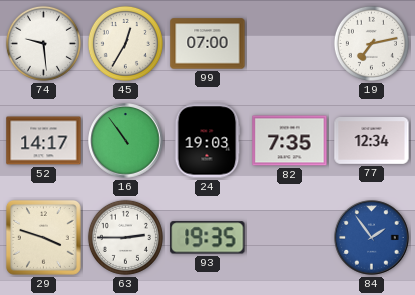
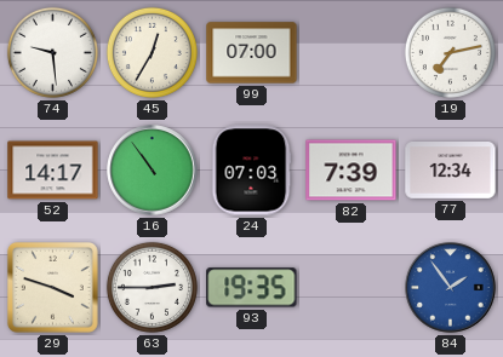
24: 19:03 -> 07:03 (251, 171)
82: 7:35 -> 7:39 (351, 171)
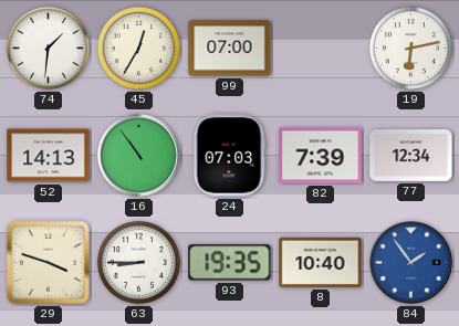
74: 9:29 -> 1:31 (48, 48)
19: 7:13 -> 6:13 (410, 48)
52: 14:17 -> 14:13 (49, 156)
63: 2:45 -> 8:45 (138, 262)
8: none -> 10:40 (321, 262)
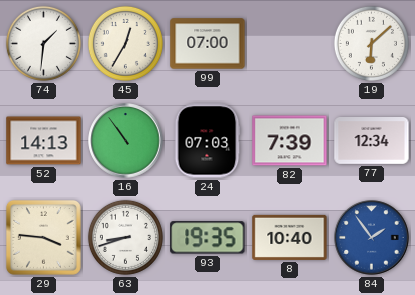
19: 6:13 -> 6:08 (371, 43)
29: 3:48 -> 3:46 (44, 237)
63: 8:45 -> 8:42 (125, 237)
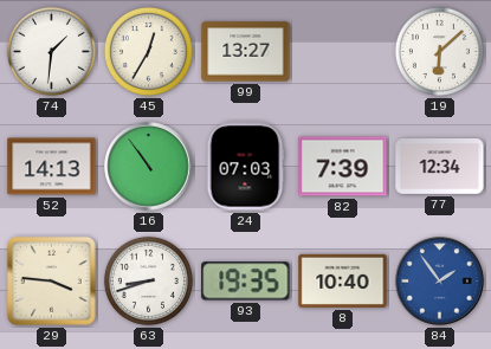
99: 07:00 -> 13:27 (246, 52)
